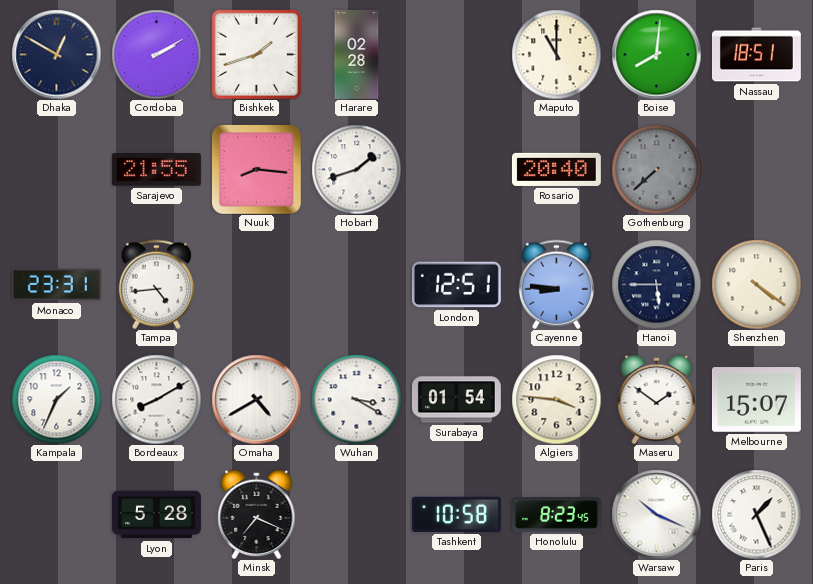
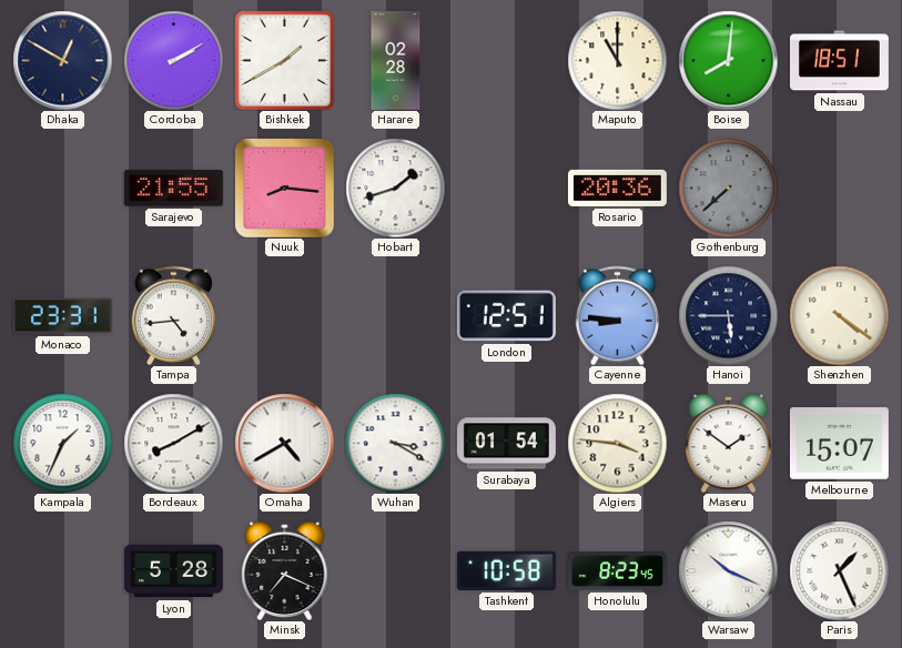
Bishkek: 1:42 -> 1:40 (284, 60)
Rosario: 20:40 -> 20:36 (617, 188)
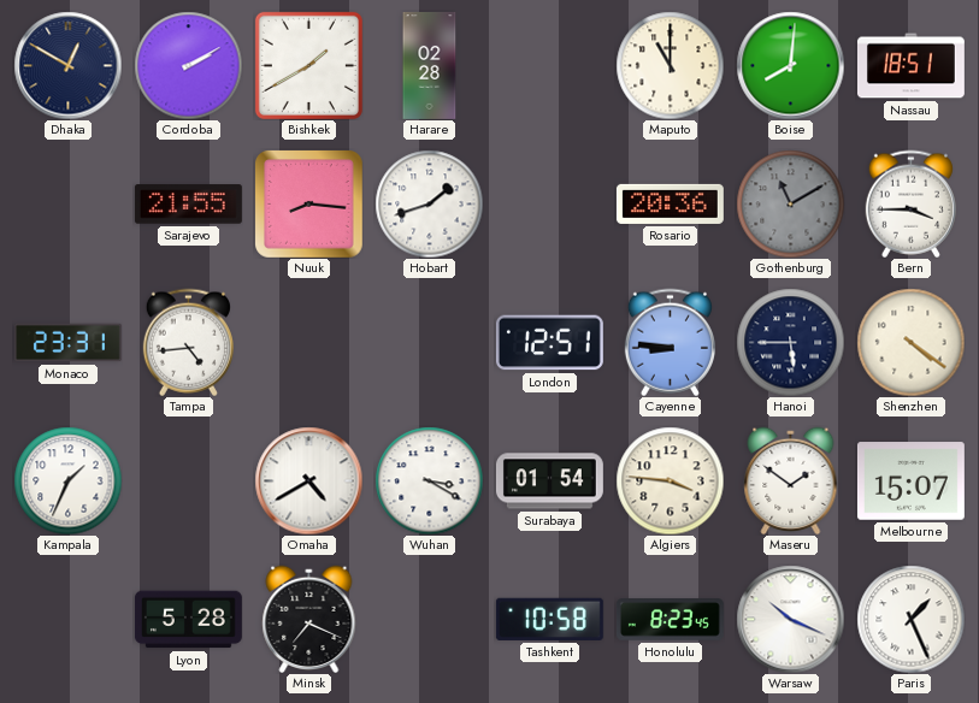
Gothenburg: 7:38 -> 11:10 (790, 203)
Bern: none -> 3:45 (910, 203)
Bordeaux: 8:10 -> none (173, 443)
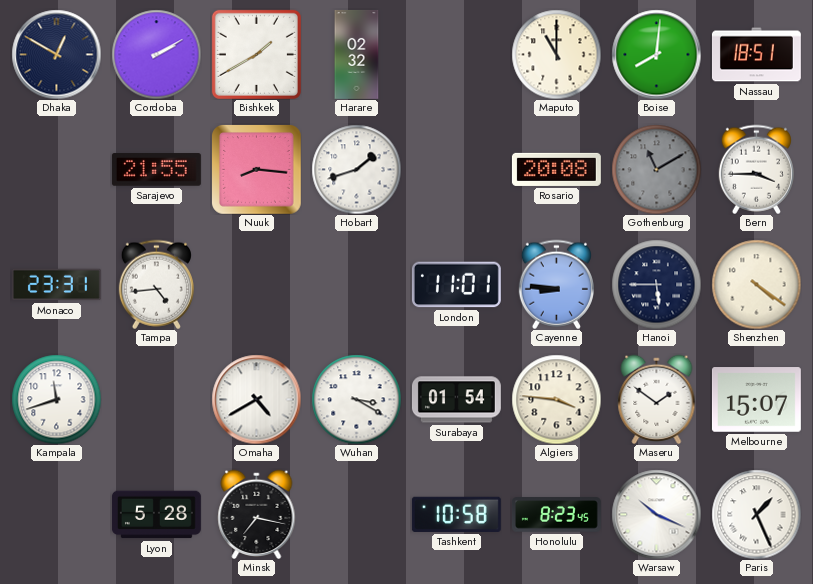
Harare: 02:28 -> 02:32 (357, 55)
Rosario: 20:36 -> 20:08 (556, 169)
London: 12:51 -> 11:01 (456, 285)
Kampala: 1:34 -> 11:42 (56, 399)
Minsk: 7:19 -> 7:17 (257, 514)
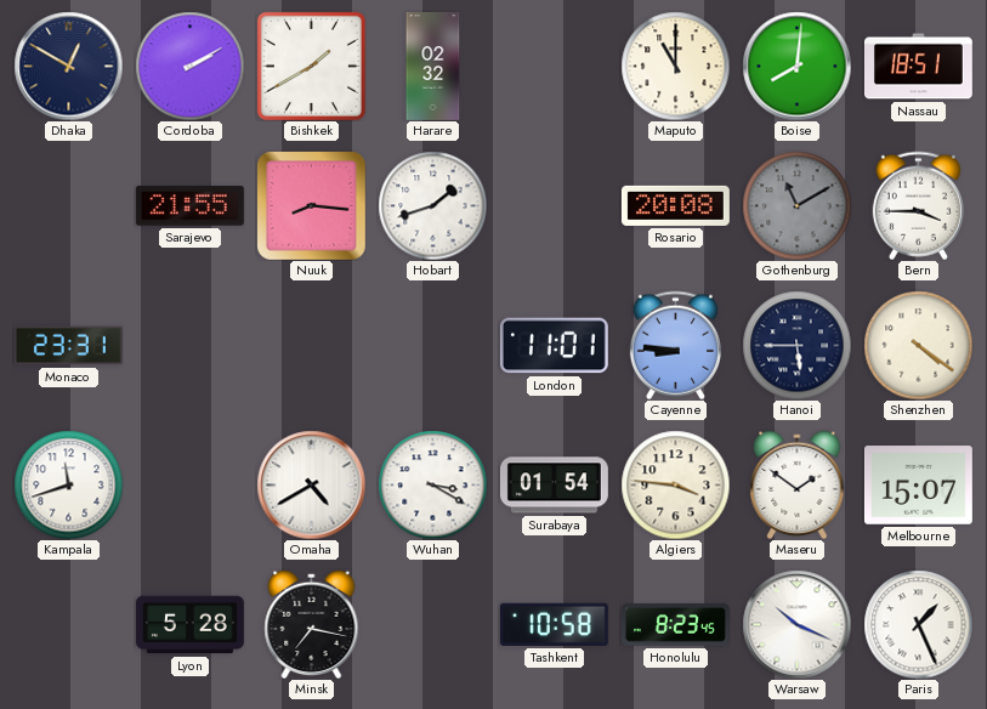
Tampa: 4:44 -> none (156, 284)
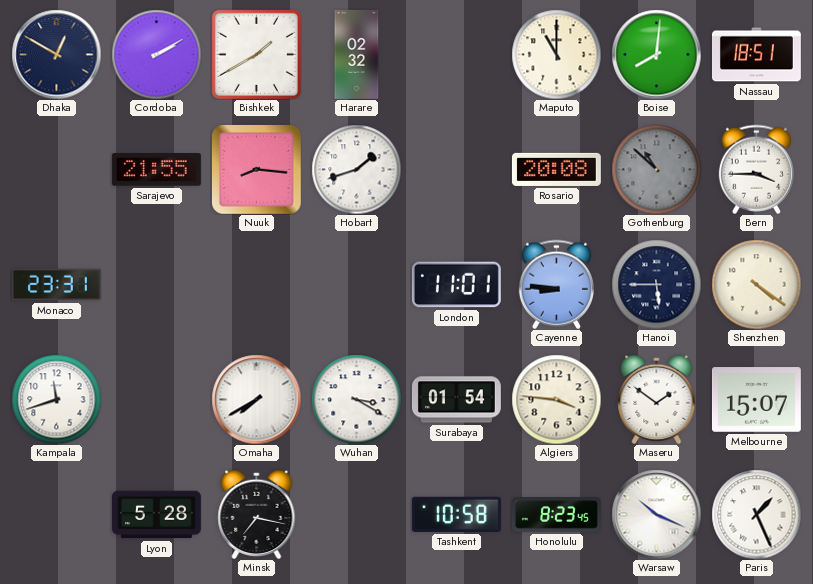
Gothenburg: 11:10 -> 10:52 (656, 169)
Omaha: 4:40 -> 7:40 (256, 399)
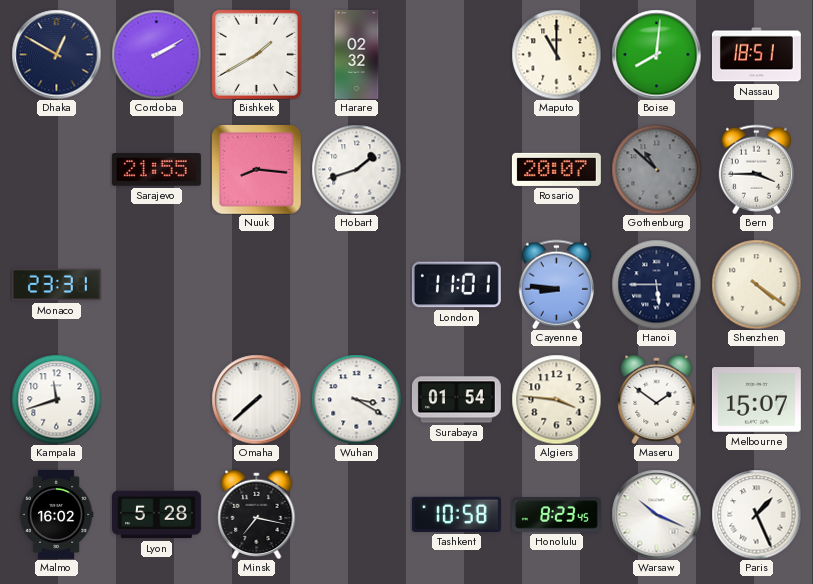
Rosario: 20:08 -> 20:07 (556, 169)
Omaha: 7:40 -> 7:38 (256, 399)
Malmo: none -> 16:02 (56, 514)
